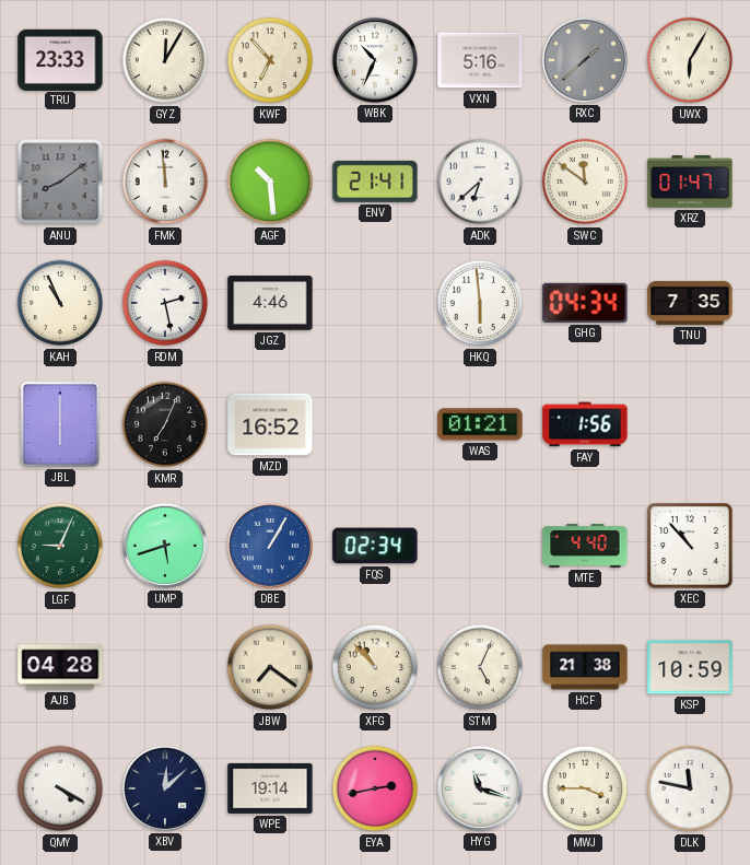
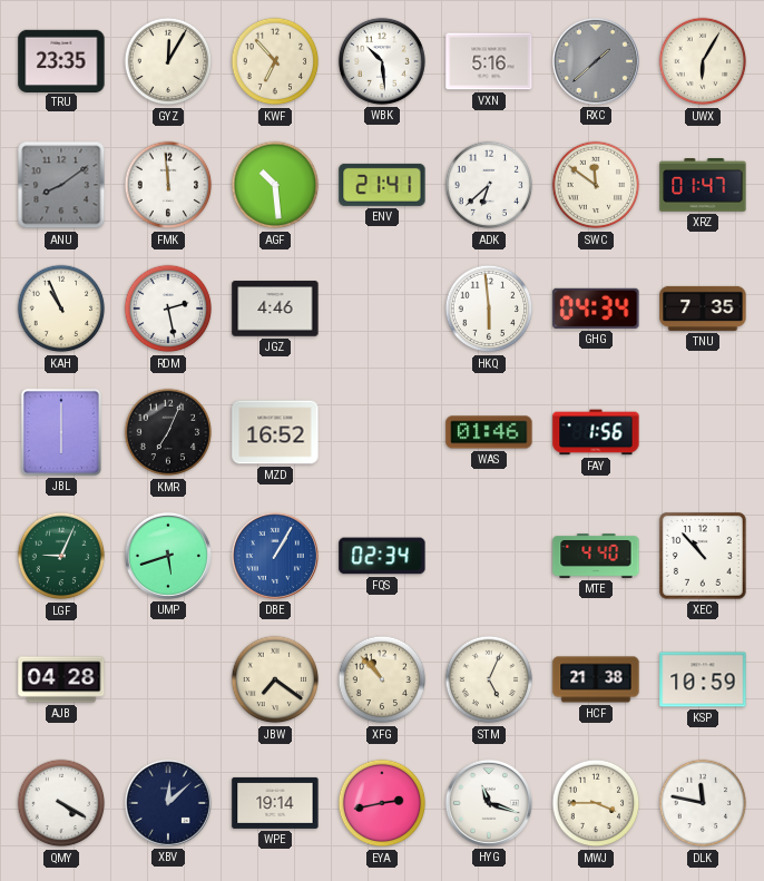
TRU: 23:33 -> 23:35 (61, 60)
WBK: 10:34 -> 10:29 (382, 61)
WAS: 01:21 -> 01:46 (489, 432)
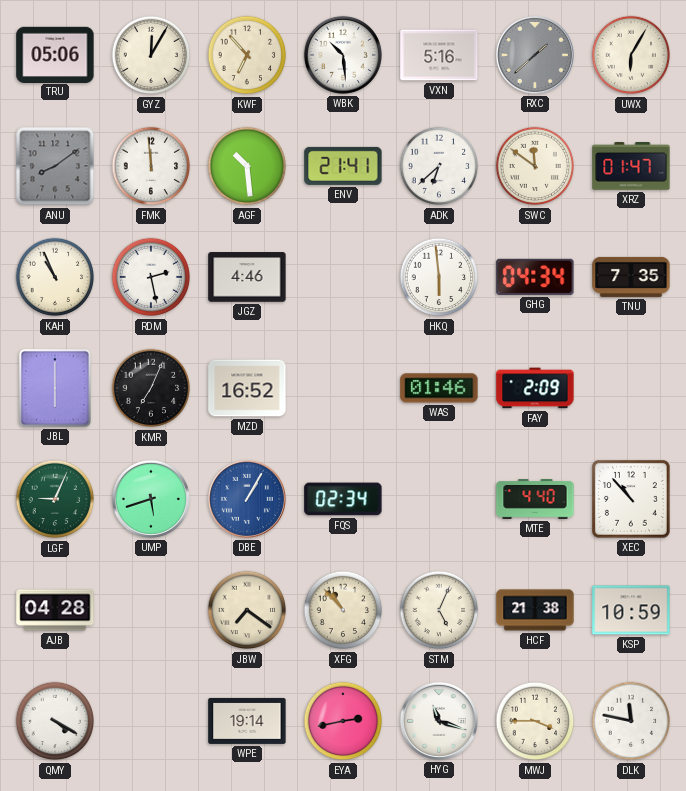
TRU: 23:35 -> 05:06 (55, 54)
FAY: 1:56 -> 2:09 (535, 388)
XBV: 12:08 -> none (168, 803)
